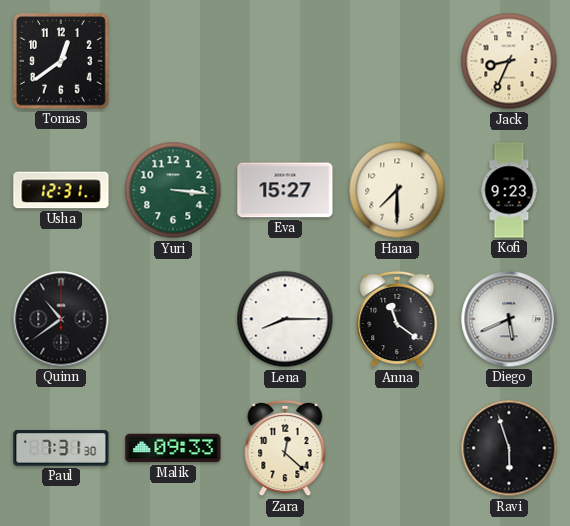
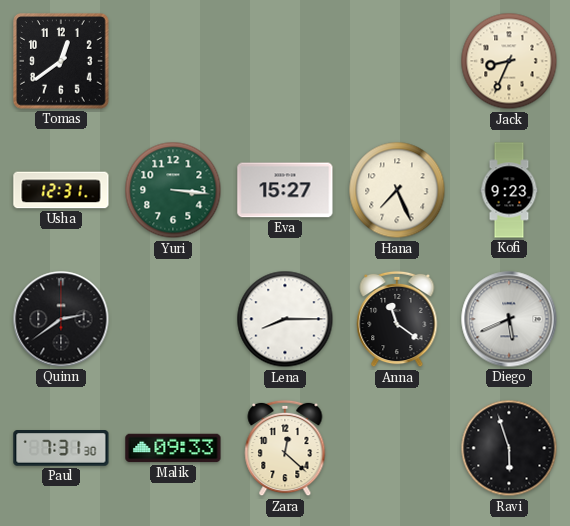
Hana: 7:30 -> 7:26 (397, 190)
Quinn: 10:39 -> 2:39 (61, 319)
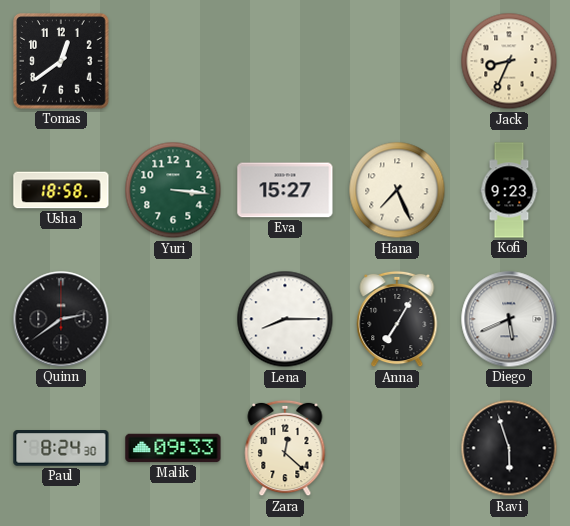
Usha: 12:31 -> 18:58 (61, 190)
Anna: 11:21 -> 7:05 (397, 319)
Paul: 7:31 -> 8:24 (61, 448)
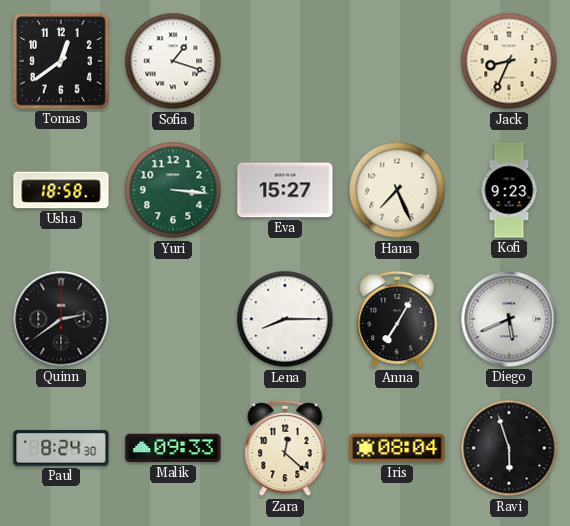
Sofia: none -> 1:18 (173, 61)
Iris: none -> 08:04 (397, 448)
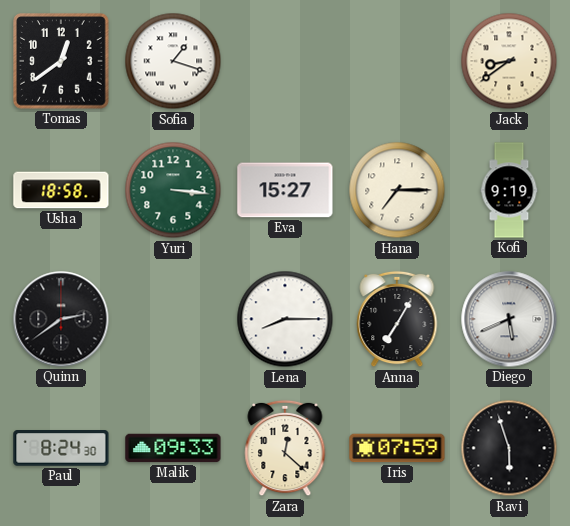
Jack: 8:34 -> 8:39 (509, 61)
Hana: 7:26 -> 7:15 (397, 190)
Kofi: 9:23 -> 9:19 (509, 190)
Iris: 08:04 -> 07:59 (397, 448)
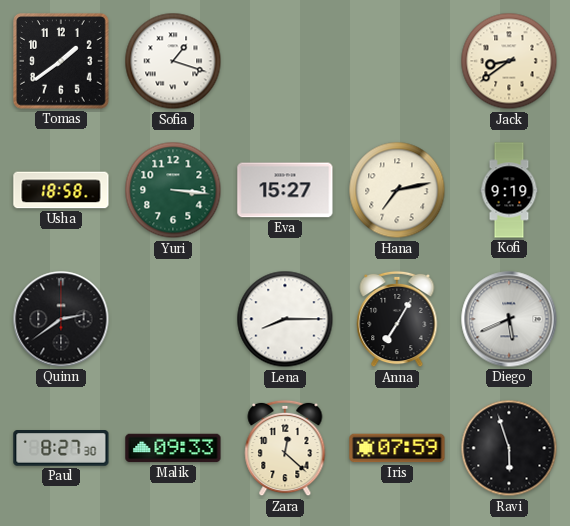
Tomas: 12:39 -> 1:39 (62, 62)
Hana: 7:15 -> 7:13 (397, 190)
Paul: 8:24 -> 8:27 (61, 448)
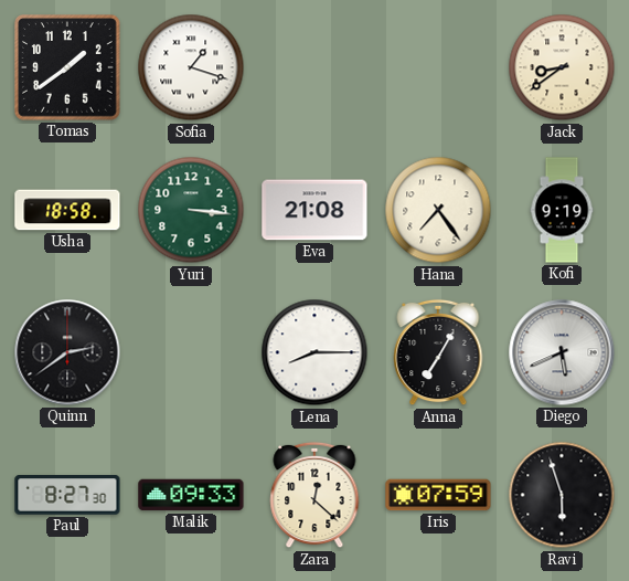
Eva: 15:27 -> 21:08 (314, 210)
Hana: 7:13 -> 7:24 (438, 210)
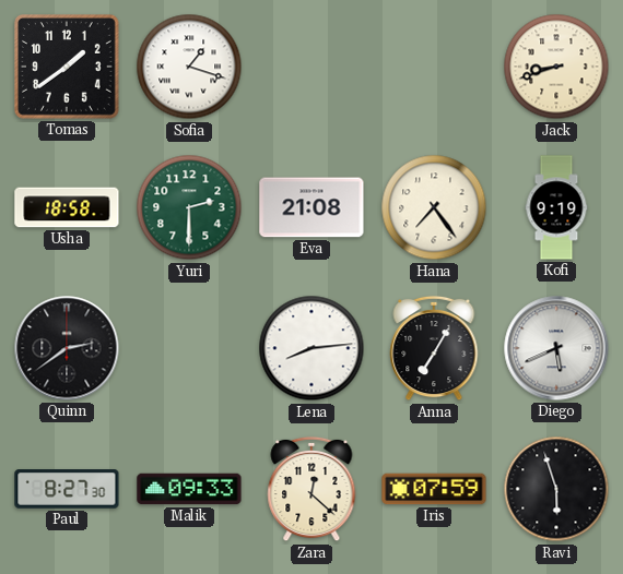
Jack: 8:39 -> 8:42 (556, 67)
Yuri: 3:16 -> 2:30 (189, 207)
Lena: 8:15 -> 8:14 (311, 348)
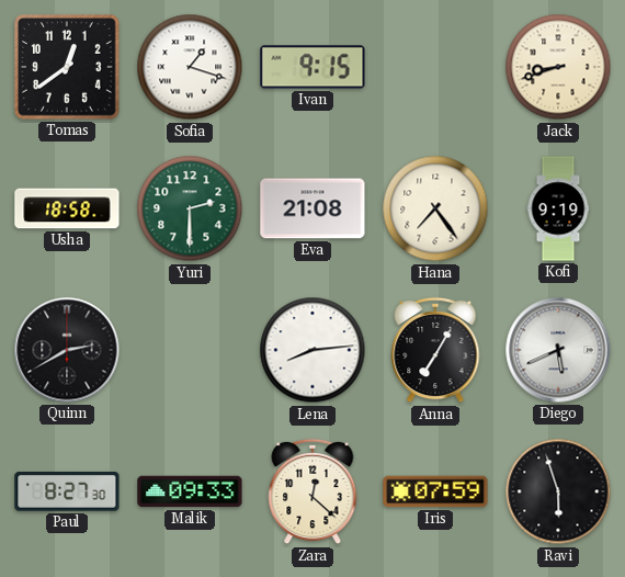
Tomas: 1:39 -> 12:39 (68, 68)
Ivan: none -> 9:15 (312, 67)
Quinn: 2:39 -> 2:40 (67, 350)
